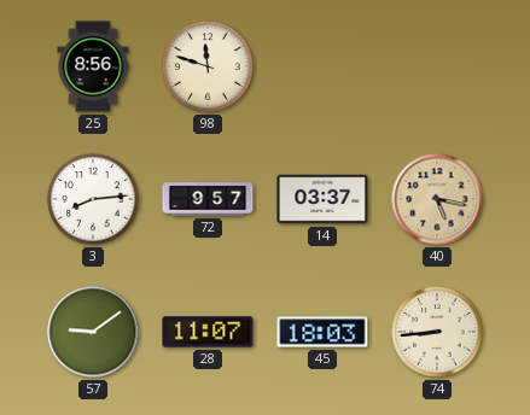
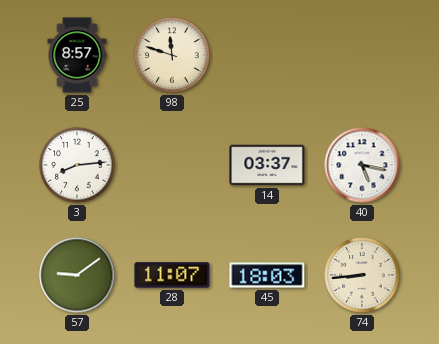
25: 8:56 -> 8:57 (77, 55)
72: 9:57 -> none (208, 199)
40 dial: champagne -> white (362, 165)
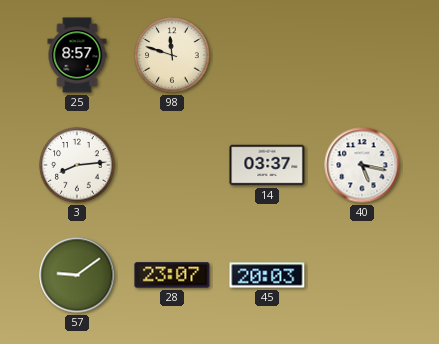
28: 11:07 -> 23:07 (172, 275)
45: 18:03 -> 20:03 (267, 275)
74: 8:44 -> none (362, 275)
